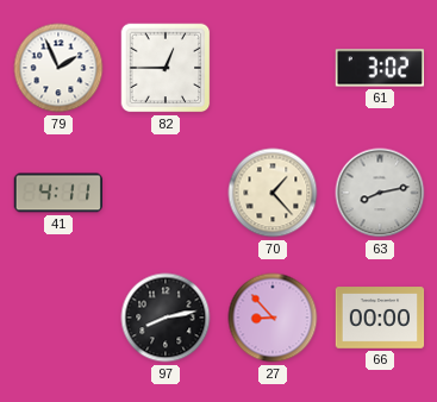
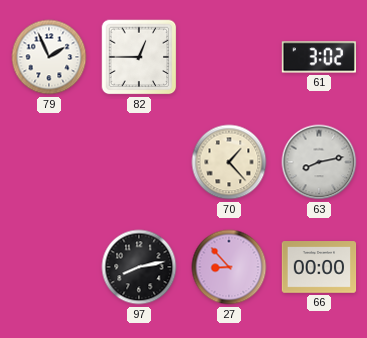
41: 4:11 -> none (58, 193)
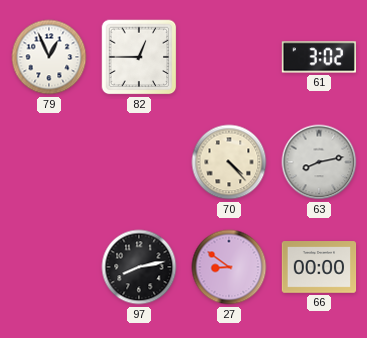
79: 1:56 -> 12:56 (49, 57)
70: 1:23 -> 4:23 (229, 162)
27: 8:53 -> 8:51 (229, 267)
